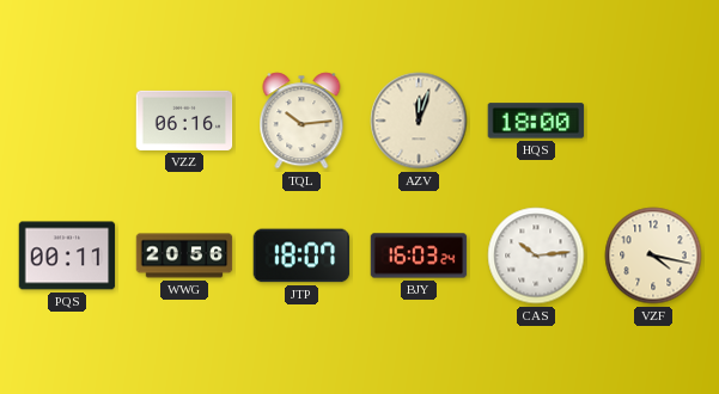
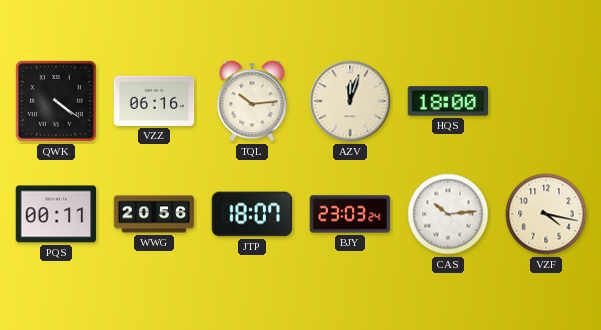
QWK: none -> 4:21 (56, 101)
BJY: 16:03 -> 23:03 (350, 214)
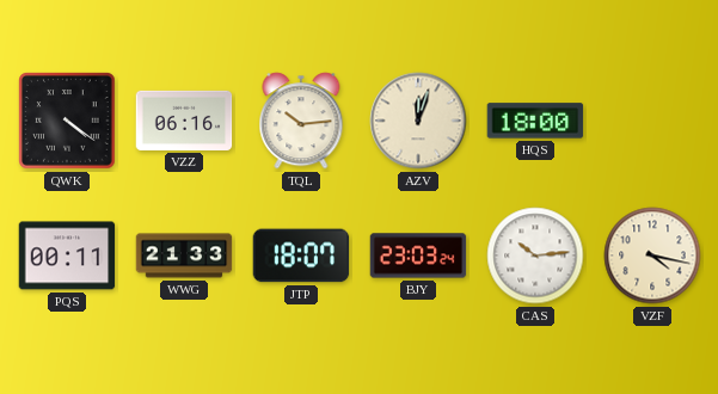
WWG: 20:56 -> 21:33 (184, 256)
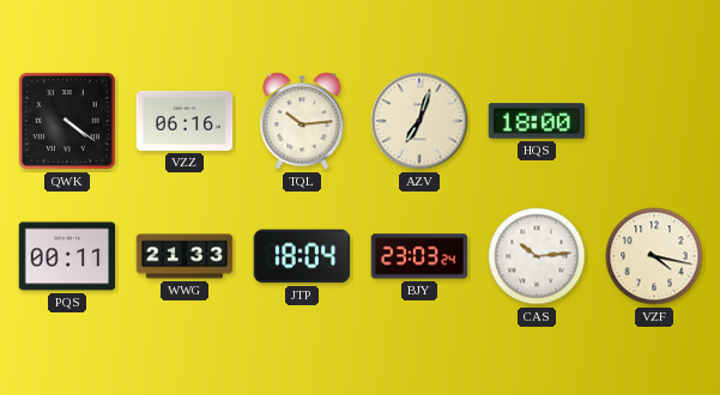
AZV: 12:03 -> 7:03 (419, 121)
JTP: 18:07 -> 18:04 (302, 256)
